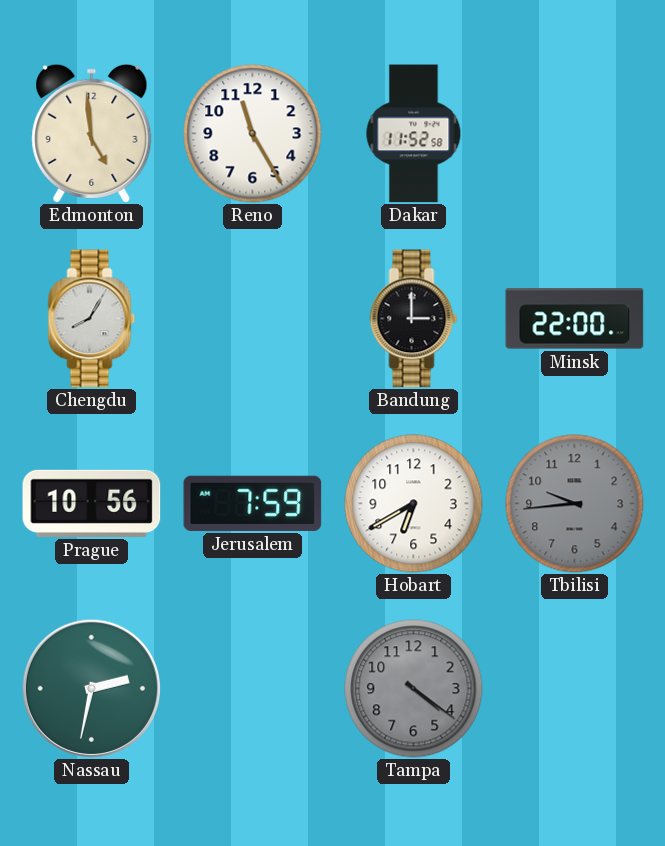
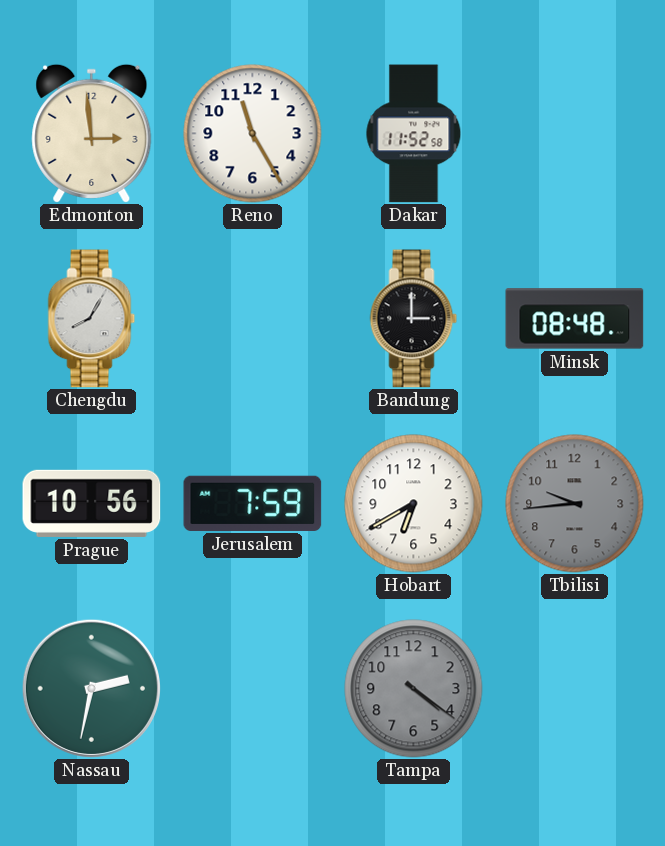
Edmonton: 4:59 -> 2:59 (92, 133)
Minsk: 22:00 -> 08:48 (575, 319)
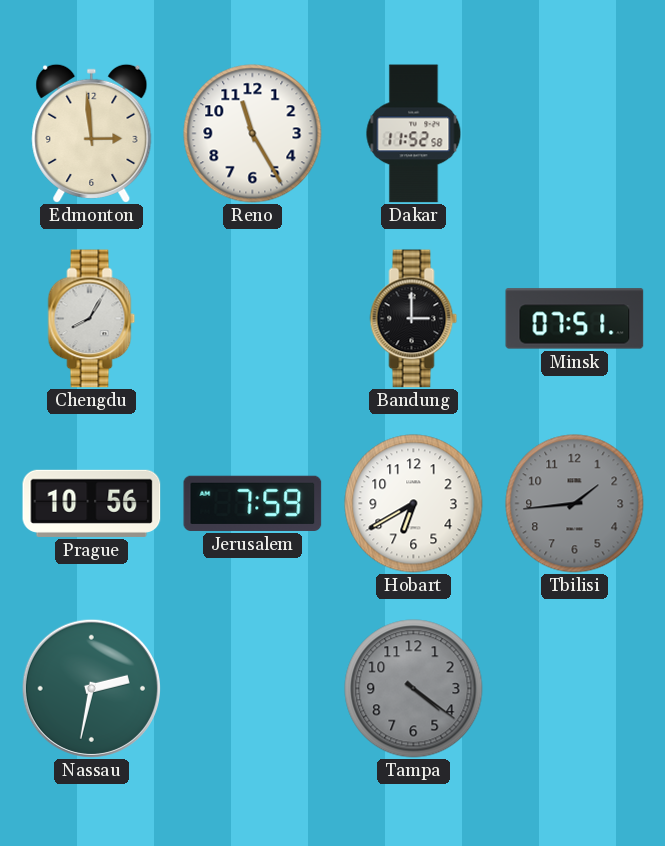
Minsk: 08:48 -> 07:51 (575, 319)
Tbilisi: 9:44 -> 1:44 (575, 504)
